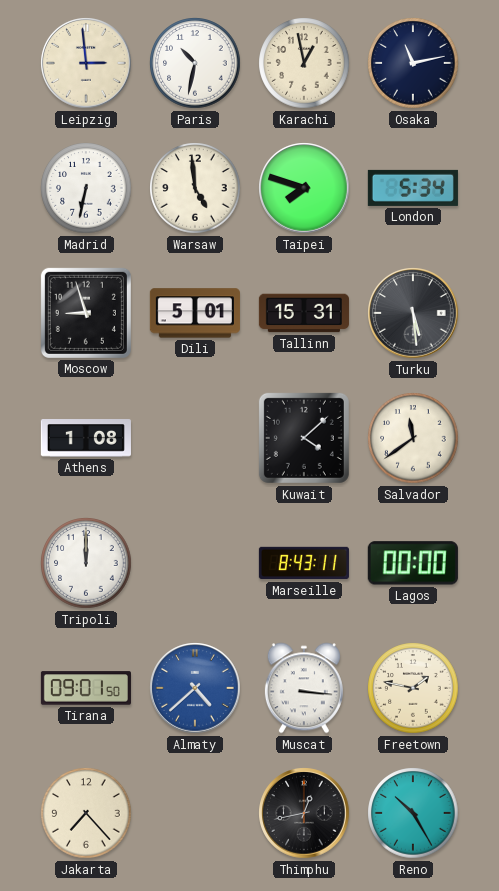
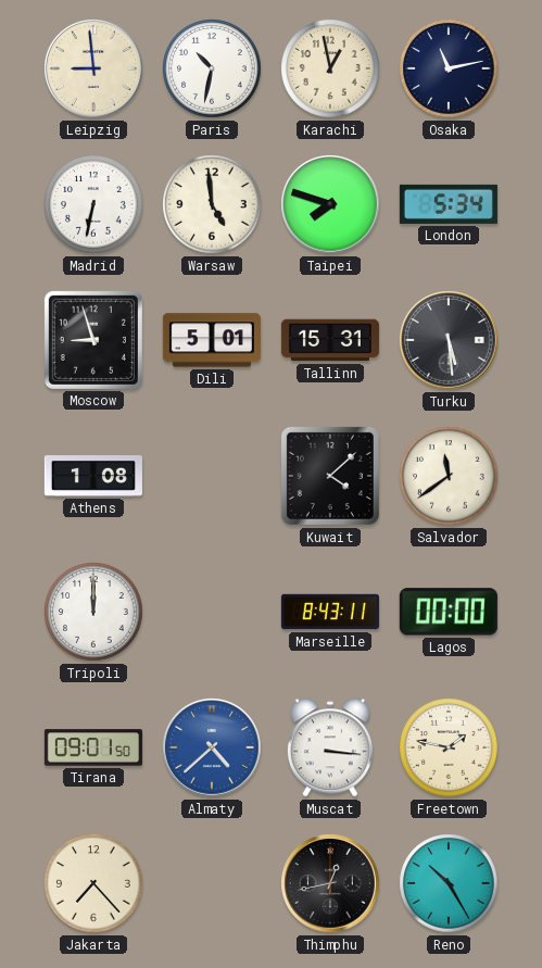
Leipzig: 2:59 -> 8:59 (93, 68)
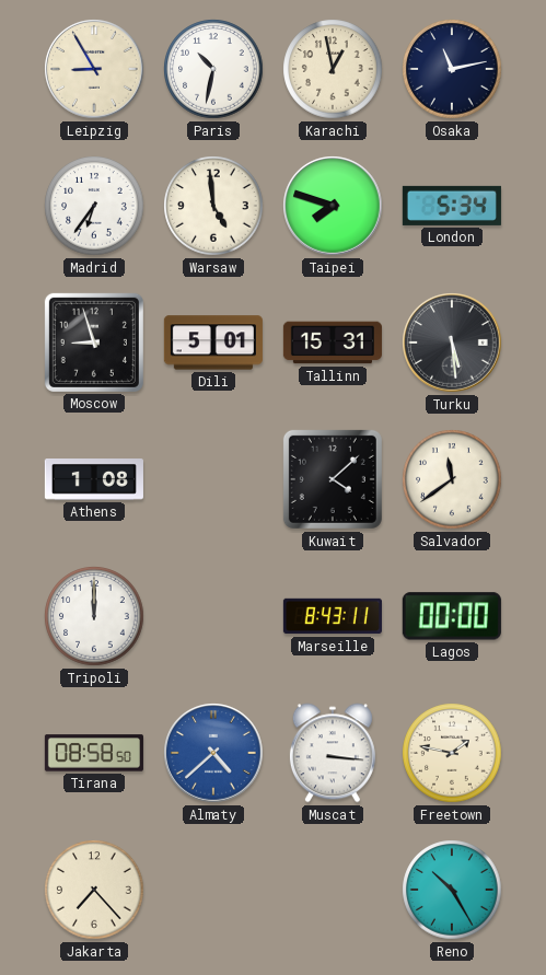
Leipzig: 8:59 -> 8:55 (94, 69)
Madrid: 6:32 -> 6:36 (94, 206)
Tirana: 09:01 -> 08:58 (94, 753)
Thimphu: 12:43 -> none (330, 883)
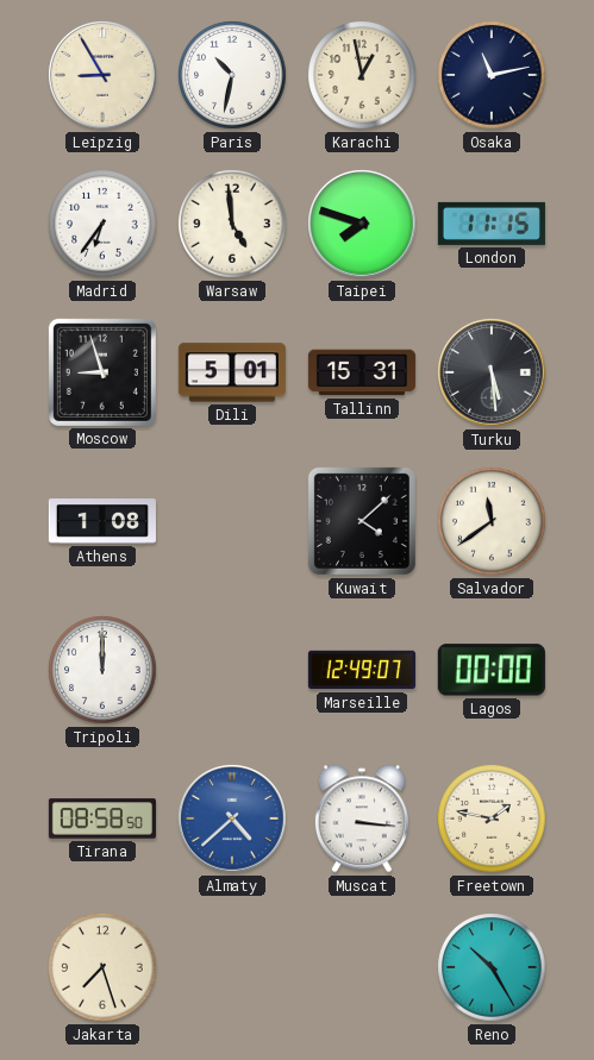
London: 5:34 -> 11:15 (492, 224)
Marseille: 8:43 -> 12:49 (362, 670)
Jakarta: 7:23 -> 7:27 (102, 967)
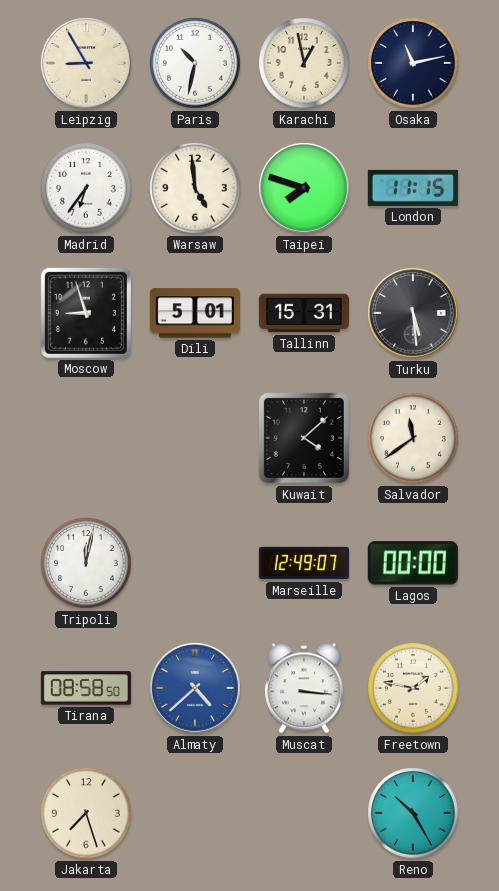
Athens: 1:08 -> none (102, 521)
Tripoli: 12:00 -> 12:02 (86, 563)
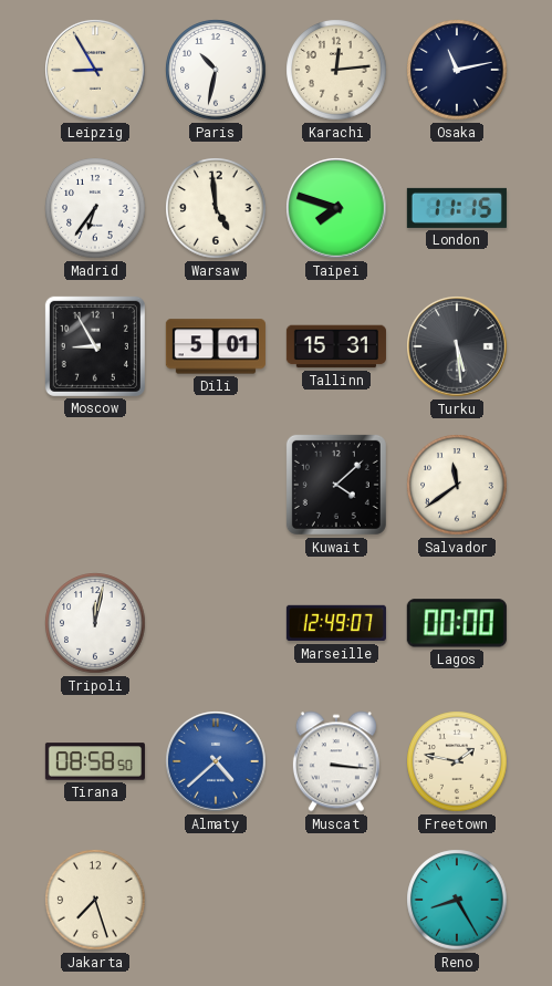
Karachi: 12:58 -> 12:14 (336, 70)
Moscow: 8:57 -> 8:55 (95, 346)
Reno: 10:25 -> 8:25 (457, 900)
